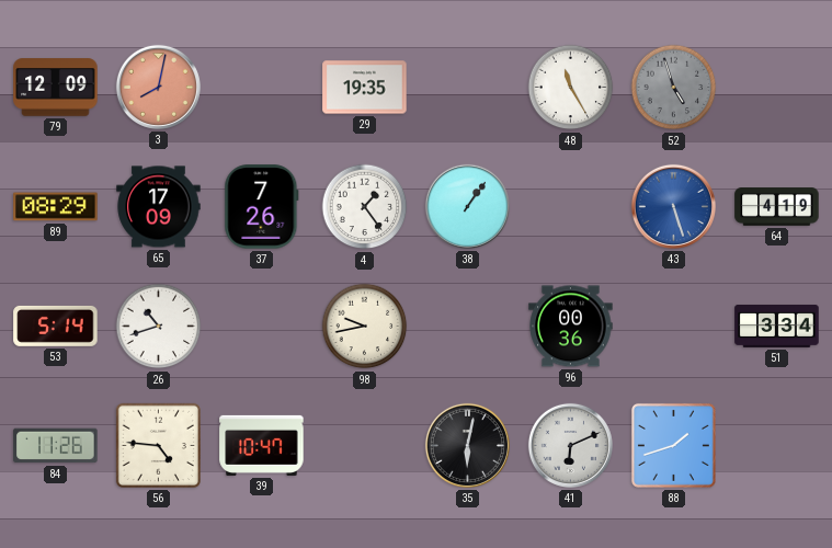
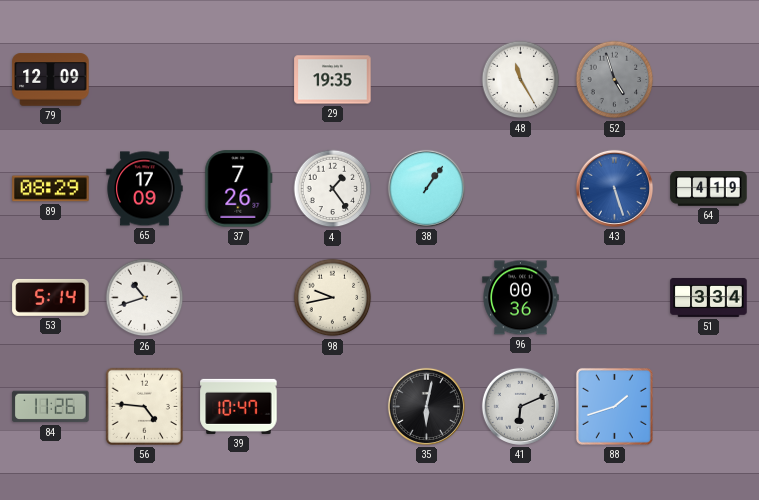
3: 8:02 -> none (158, 87)
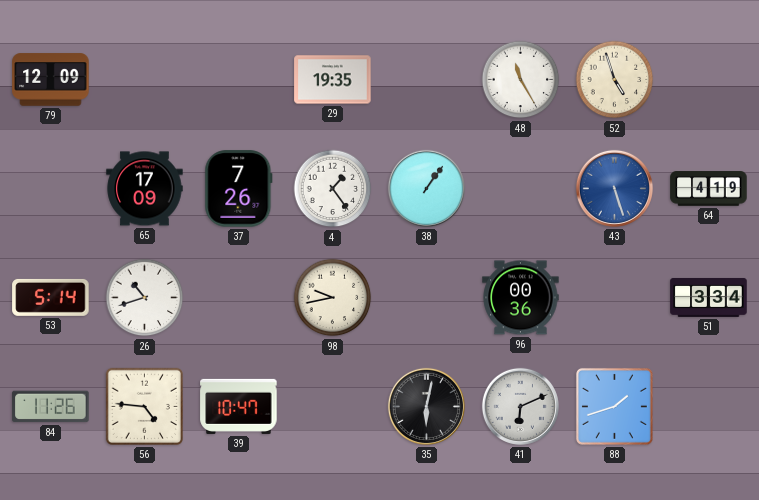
52 dial: grey -> cream (615, 80)
89: 08:29 -> none (51, 189)
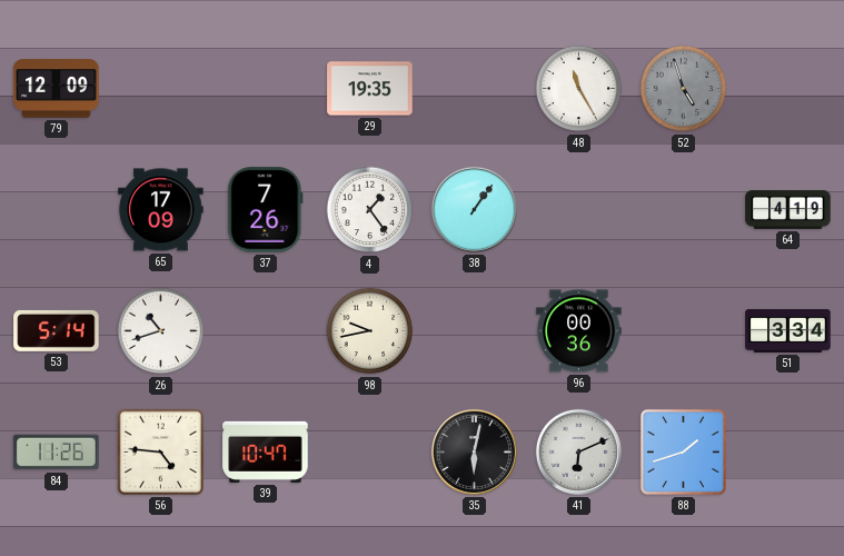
52 dial: cream -> grey (684, 89)
43: 5:27 -> none (614, 188)
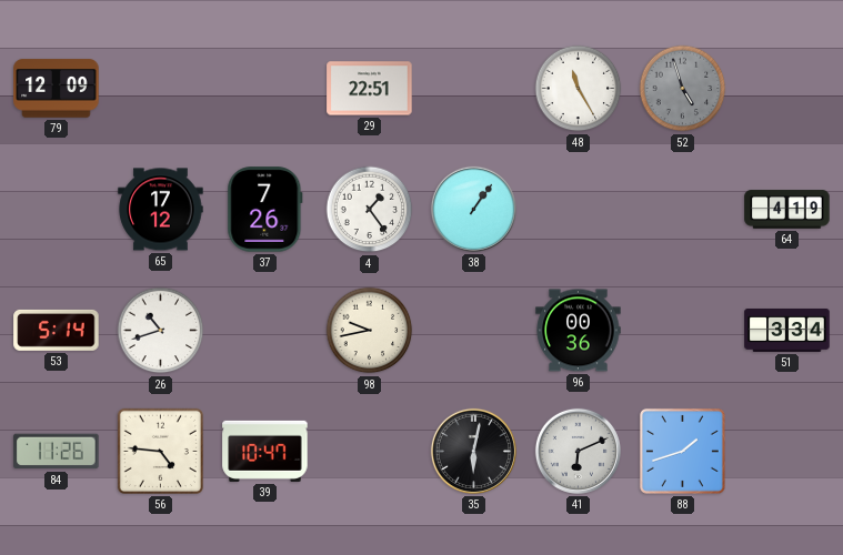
29: 19:35 -> 22:51 (370, 89)
65: 17:09 -> 17:12 (161, 210)
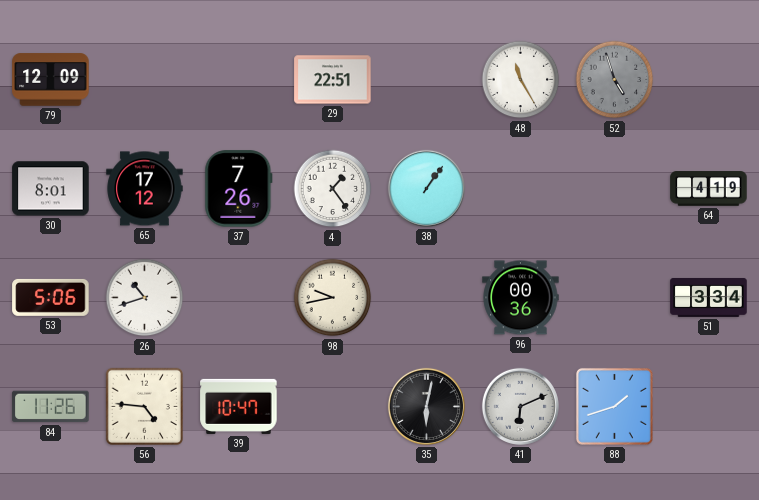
30: none -> 8:01 (51, 189)
53: 5:14 -> 5:06 (51, 297)
